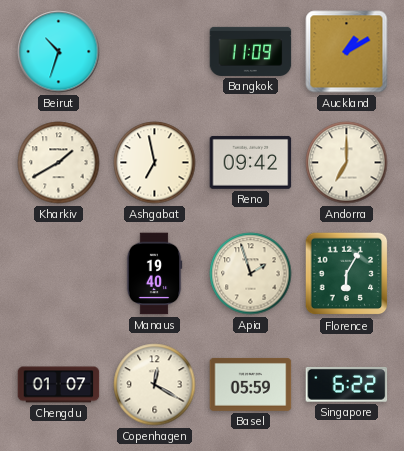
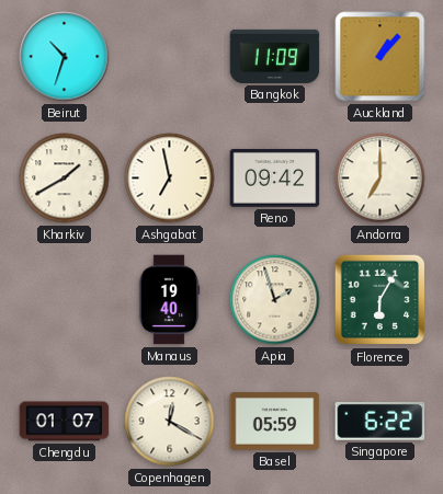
Auckland: 1:10 -> 1:07 (380, 57)
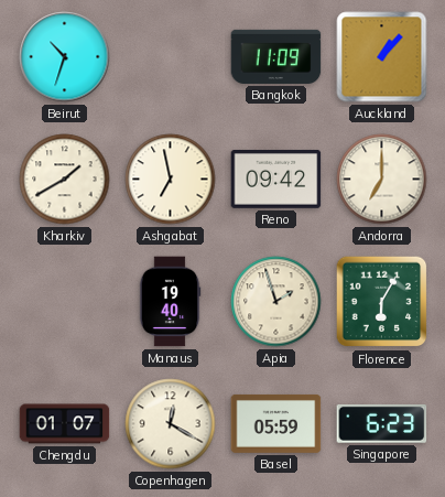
Singapore: 6:22 -> 6:23 (382, 424)
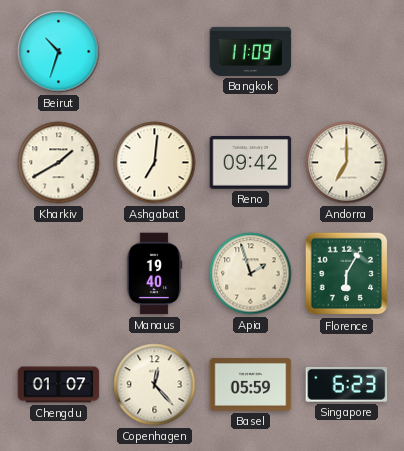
Auckland: 1:07 -> none (382, 57)
Ashgabat: 6:58 -> 7:01 (155, 163)
Copenhagen: 12:20 -> 12:23 (155, 385)
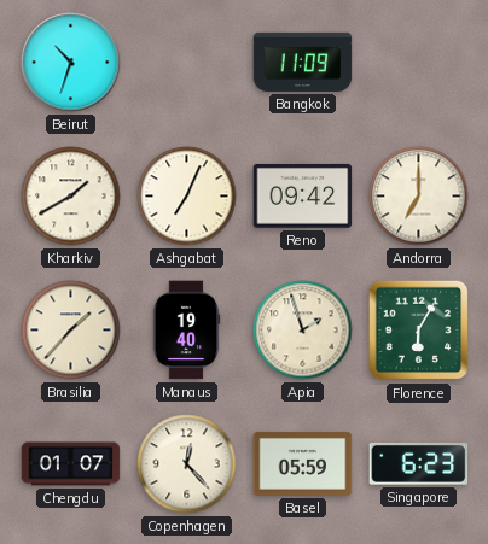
Ashgabat: 7:01 -> 7:04 (187, 197)
Brasilia: none -> 1:37 (71, 331)
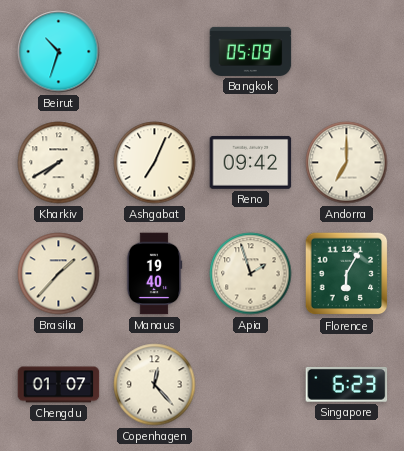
Bangkok: 11:09 -> 05:09 (251, 51)
Kharkiv: 1:40 -> 7:40 (59, 163)
Basel: 05:59 -> none (303, 463)
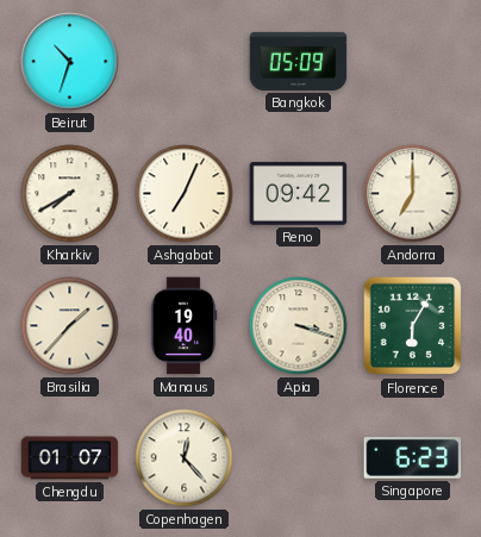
Apia: 1:57 -> 3:18 (299, 326)
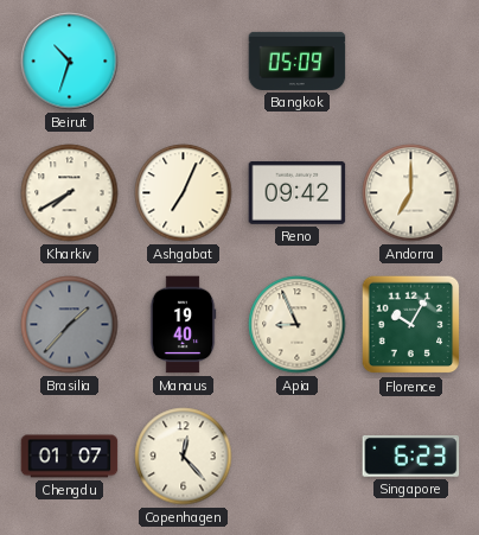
Brasilia dial: cream -> grey (70, 325)
Apia: 3:18 -> 8:56 (298, 325)
Florence: 6:05 -> 10:05 (411, 325)
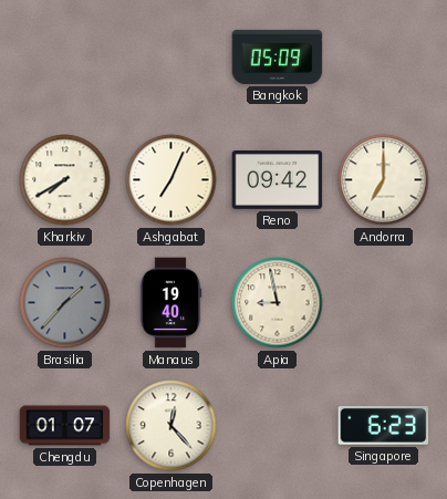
Beirut: 10:33 -> none (70, 62)
Apia: 8:56 -> 8:58 (278, 303)
Florence: 10:05 -> none (411, 325)
